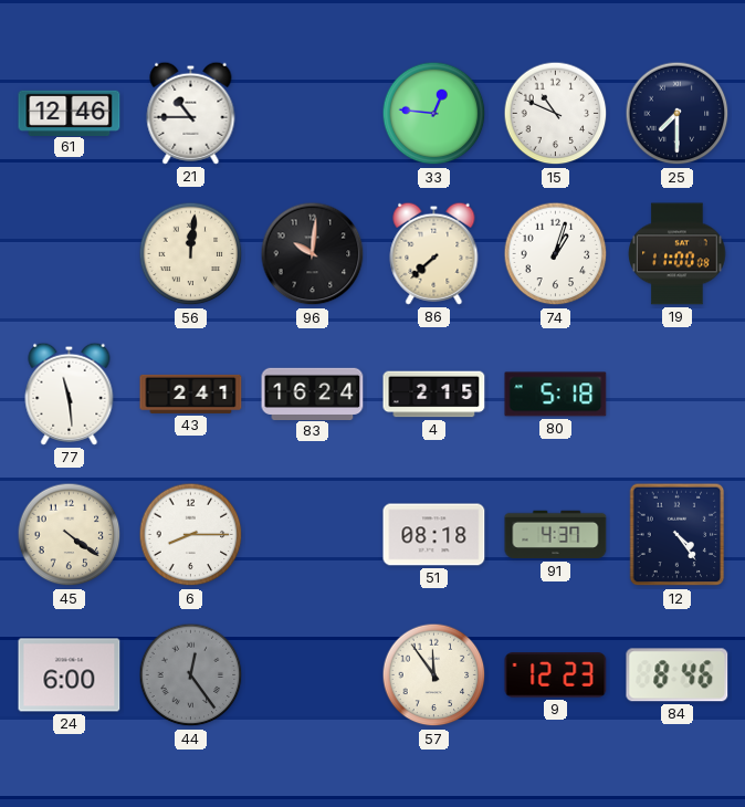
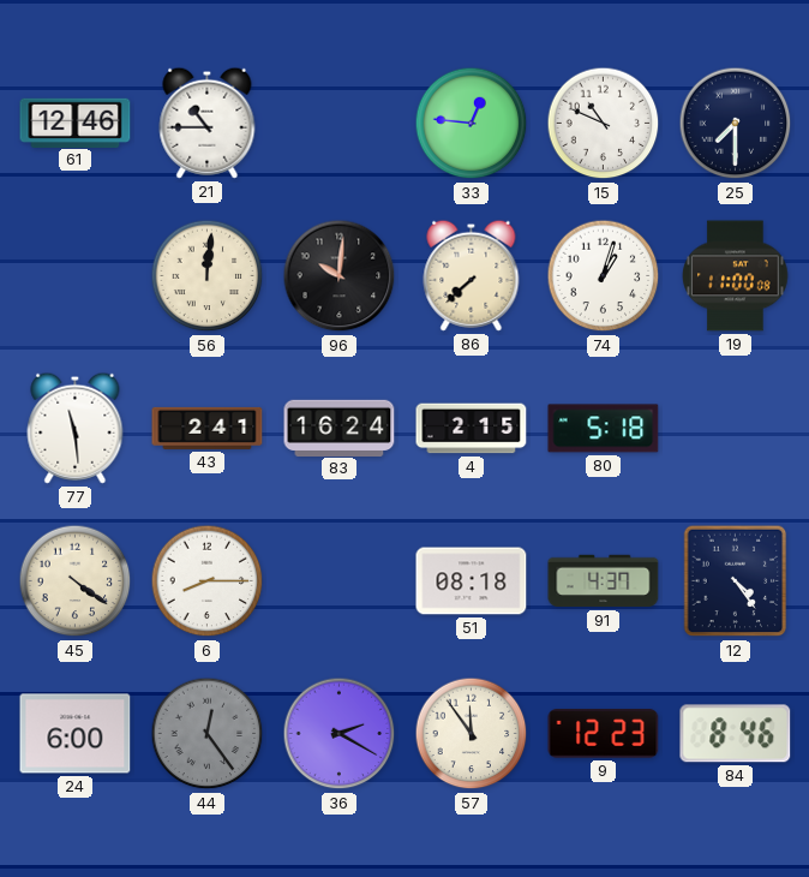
36: none -> 2:20 (340, 734)
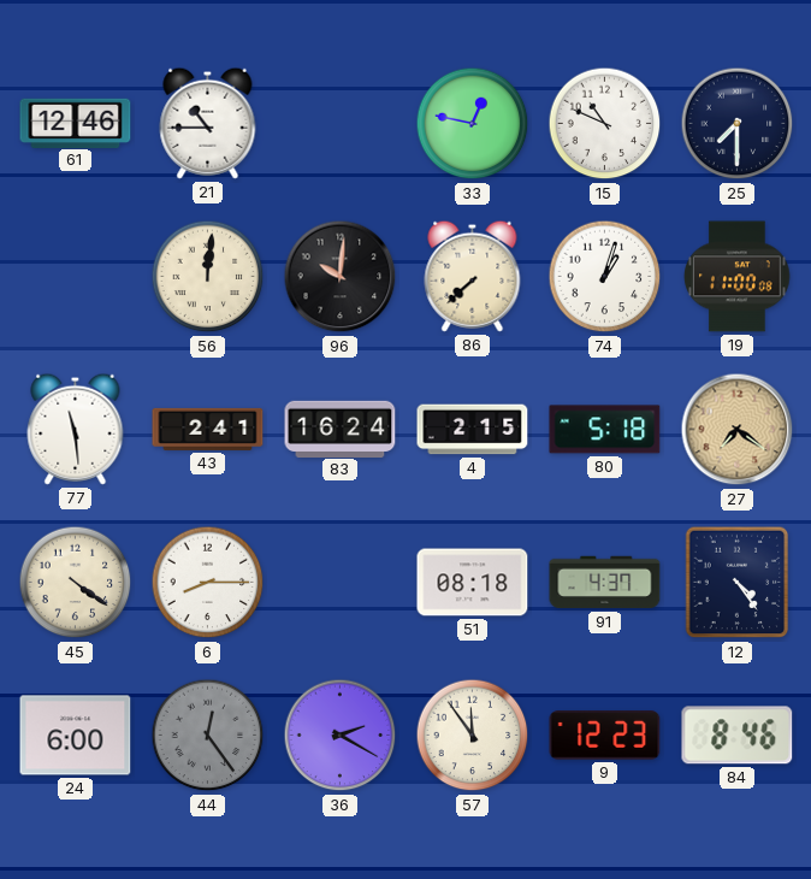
33: 12:46 -> 12:47 (473, 124)
27: none -> 7:21 (738, 430)
